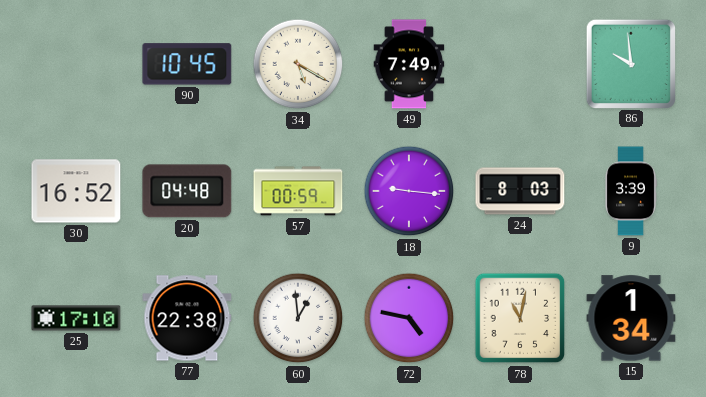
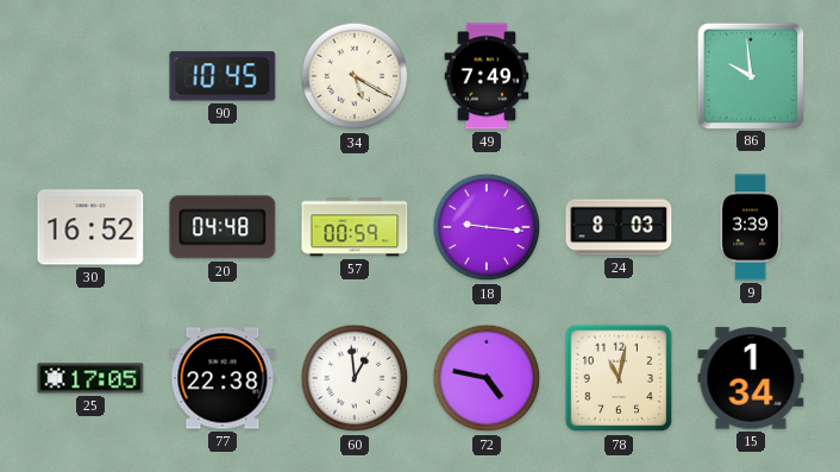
25: 17:10 -> 17:05 (90, 378)
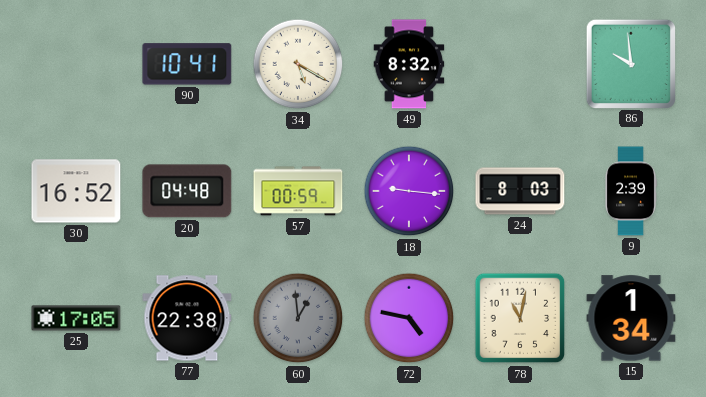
90: 10:45 -> 10:41 (187, 64)
49: 7:49 -> 8:32 (409, 64)
9: 3:39 -> 2:39 (631, 191)
60 dial: white -> grey (298, 318)
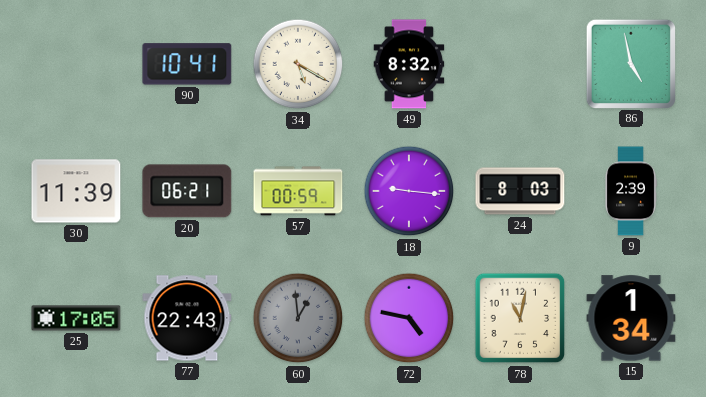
86: 9:59 -> 4:58 (630, 63)
30: 16:52 -> 11:39 (76, 191)
20: 04:48 -> 06:21 (187, 191)
77: 22:38 -> 22:43 (187, 318)
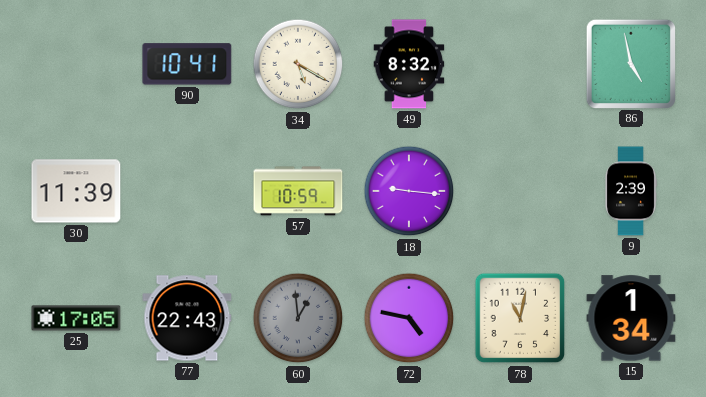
20: 06:21 -> none (187, 191)
57: 00:59 -> 10:59 (298, 191)
24: 8:03 -> none (520, 191)
